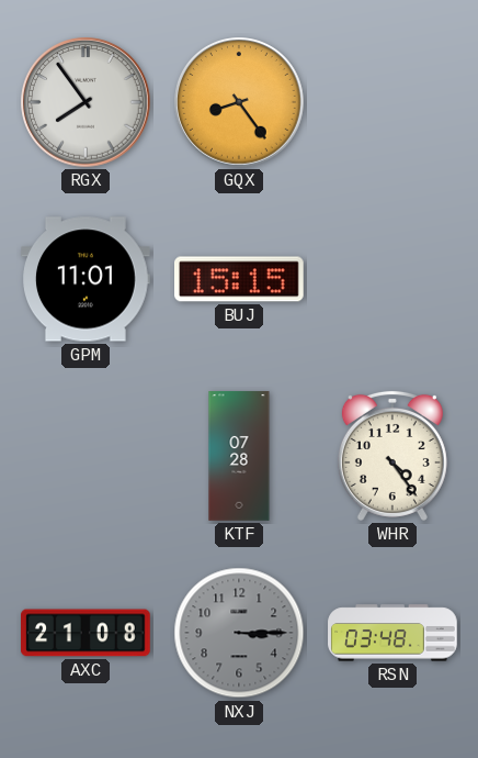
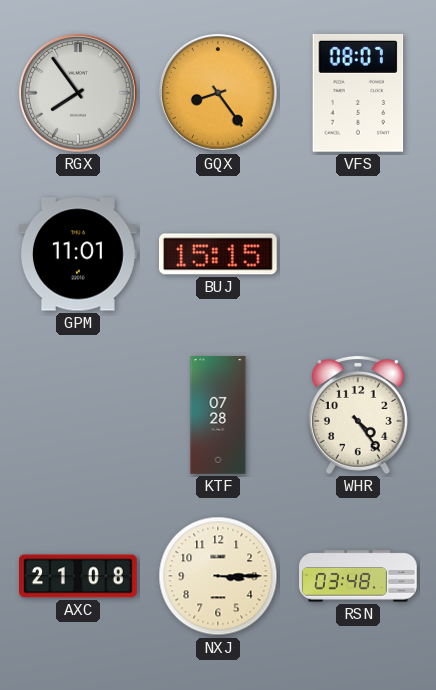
VFS: none -> 08:07 (358, 93)
NXJ dial: grey -> cream (218, 576)
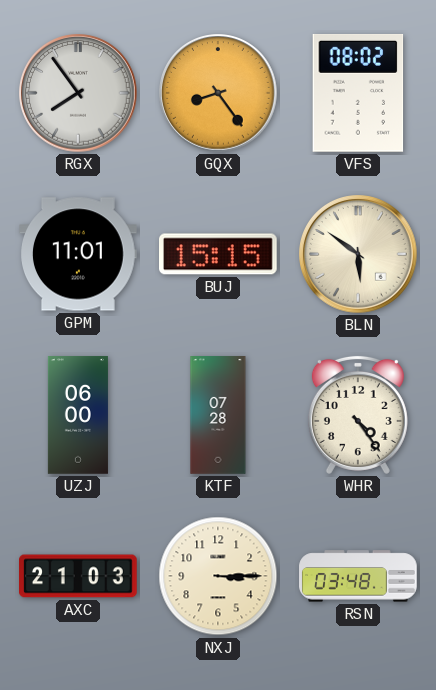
VFS: 08:07 -> 08:02 (358, 93)
BLN: none -> 5:51 (359, 255)
UZJ: none -> 06:00 (78, 415)
AXC: 21:08 -> 21:03 (79, 576)
